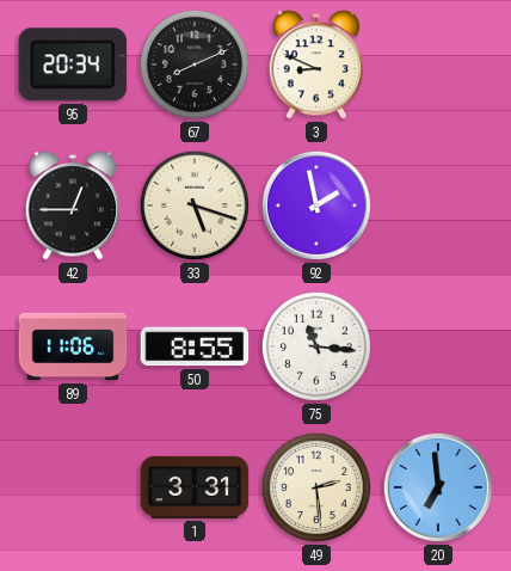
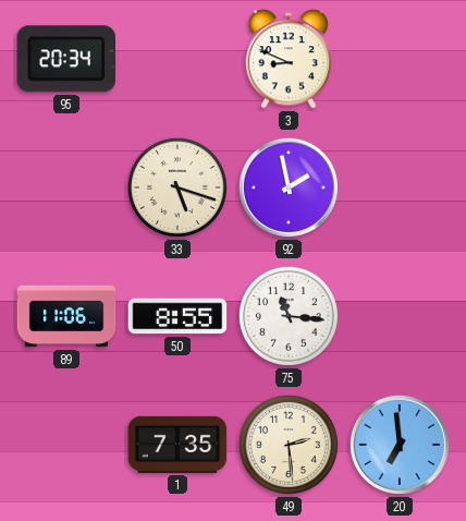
67: 8:11 -> none (195, 65)
42: 12:45 -> none (73, 205)
1: 3:31 -> 7:35 (177, 445)
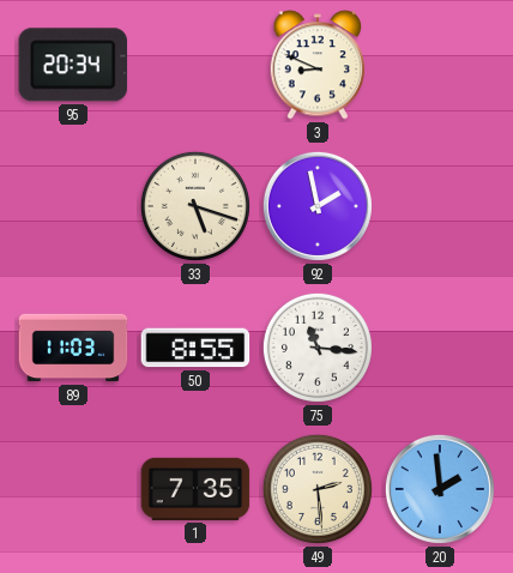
89: 11:06 -> 11:03 (73, 348)
20: 6:59 -> 1:59 (440, 489)
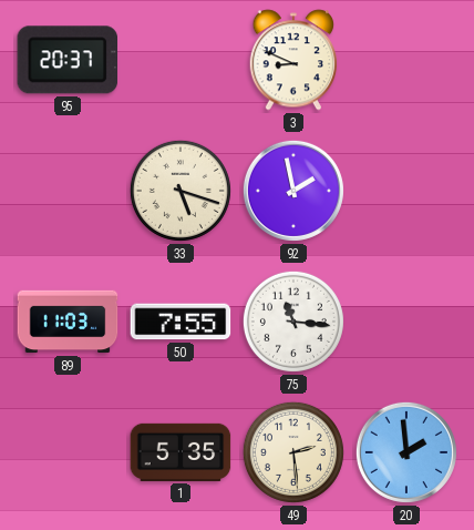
95: 20:34 -> 20:37 (66, 60)
50: 8:55 -> 7:55 (181, 322)
1: 7:35 -> 5:35 (181, 452)
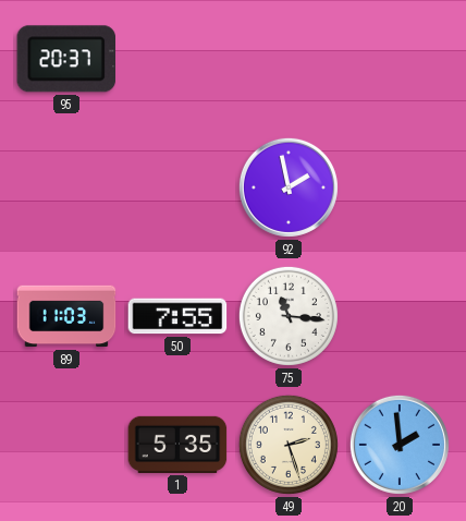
3: 8:49 -> none (293, 60)
33: 5:18 -> none (181, 191)
49: 2:29 -> 2:27 (289, 445)
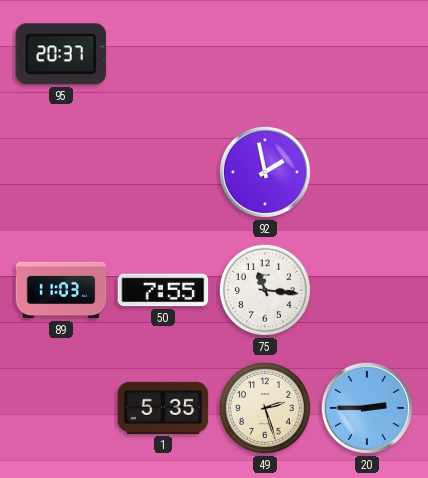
20: 1:59 -> 2:45 (367, 408)
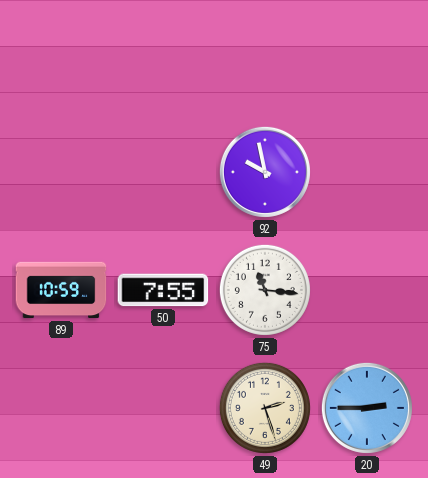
95: 20:37 -> none (60, 54)
92: 1:58 -> 9:58 (265, 172)
89: 11:03 -> 10:59 (61, 290)
1: 5:35 -> none (163, 408)
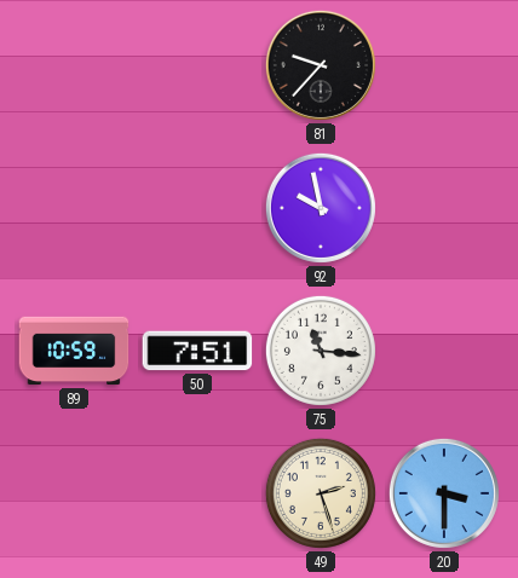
81: none -> 9:37 (321, 65)
50: 7:55 -> 7:51 (197, 351)
20: 2:45 -> 3:30 (444, 493)
